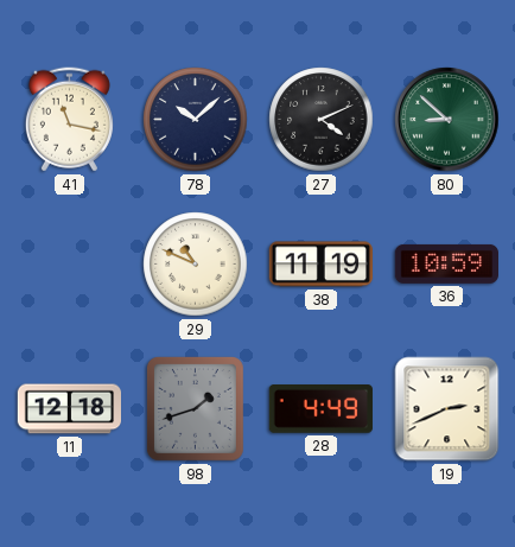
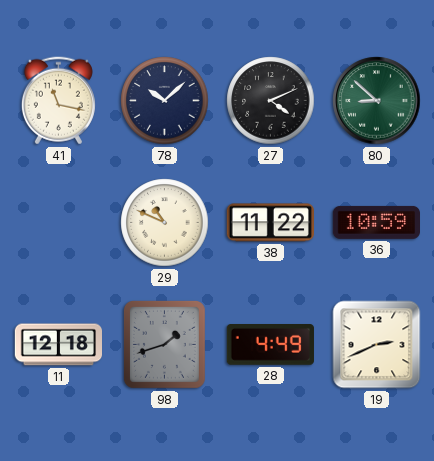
38: 11:19 -> 11:22 (270, 223)
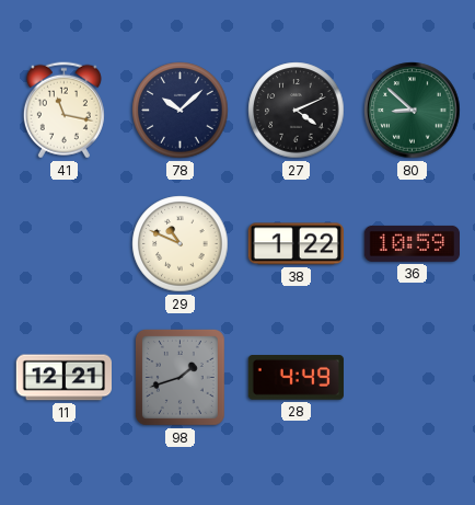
38: 11:22 -> 1:22 (296, 244)
11: 12:18 -> 12:21 (63, 378)
19: 2:41 -> none (377, 345)
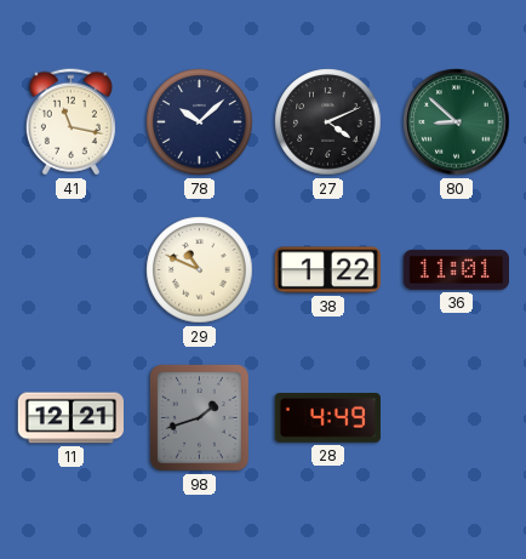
36: 10:59 -> 11:01 (456, 269)
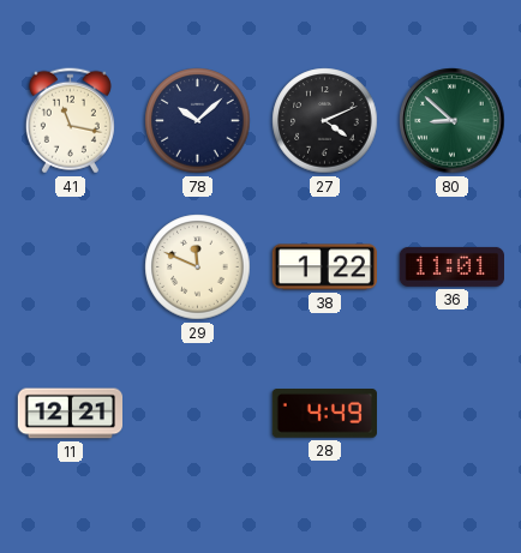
29: 10:49 -> 11:49 (198, 268)
98: 1:42 -> none (199, 417)
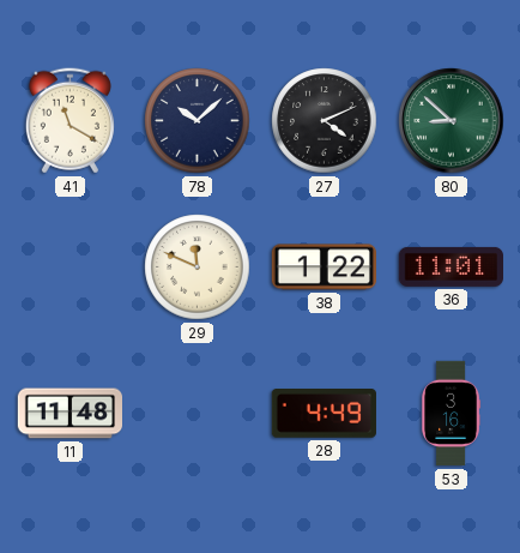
41: 11:17 -> 11:20 (69, 121)
11: 12:21 -> 11:48 (69, 414)
53: none -> 3:16 (452, 414)
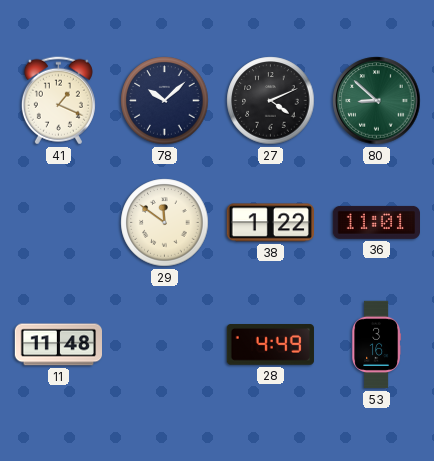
41: 11:20 -> 1:19 (58, 101)
29: 11:49 -> 11:51 (165, 223)
